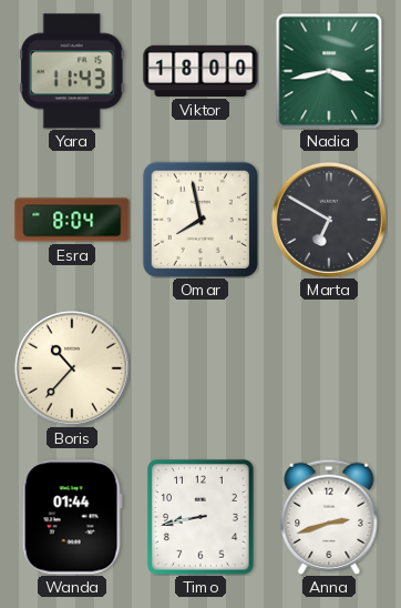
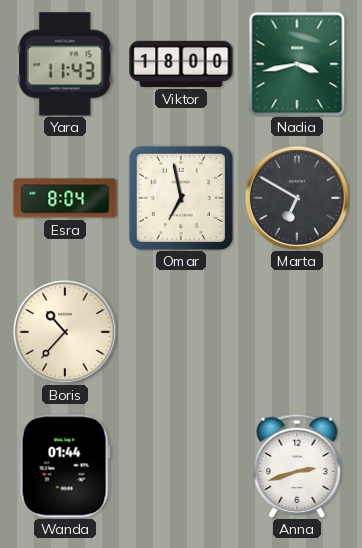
Omar: 7:58 -> 6:58 (181, 198)
Timo: 8:43 -> none (200, 517)
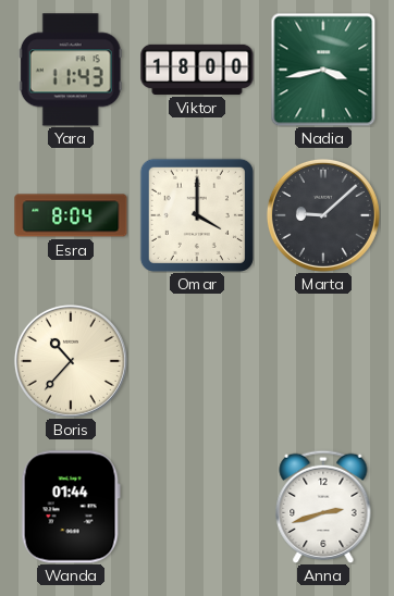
Omar: 6:58 -> 4:00 (197, 215)
Marta: 6:50 -> 9:08 (323, 215)
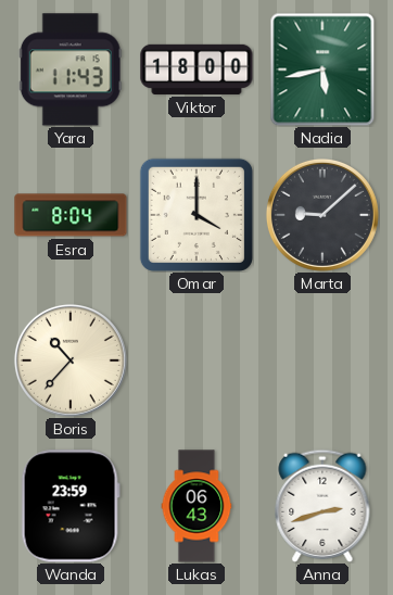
Nadia: 3:43 -> 5:43 (322, 69)
Wanda: 01:44 -> 23:59 (71, 506)
Lukas: none -> 06:43 (196, 506)
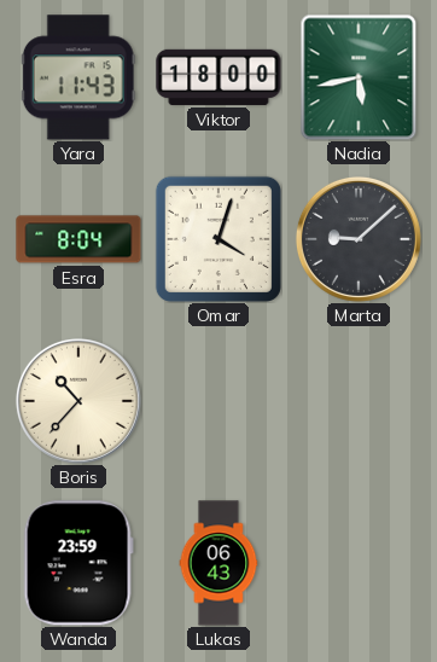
Omar: 4:00 -> 4:03 (218, 239)
Anna: 2:42 -> none (322, 506)
